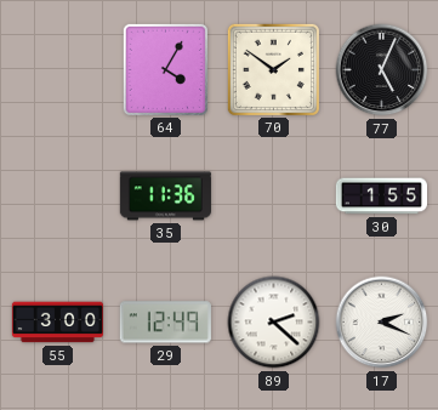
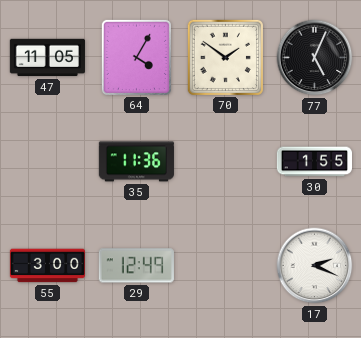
47: none -> 11:05 (47, 58)
89: 2:22 -> none (274, 323)
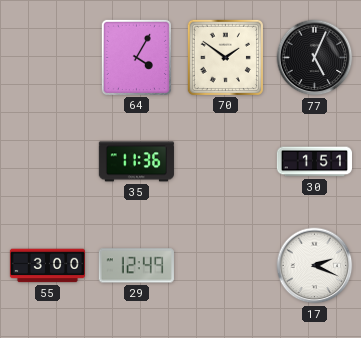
47: 11:05 -> none (47, 58)
30: 1:55 -> 1:51 (314, 162)
